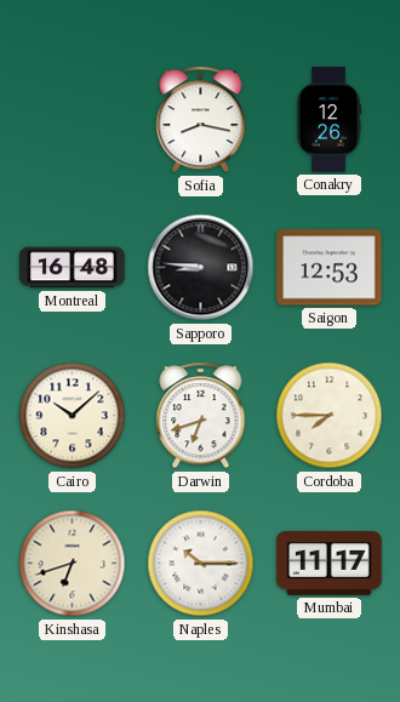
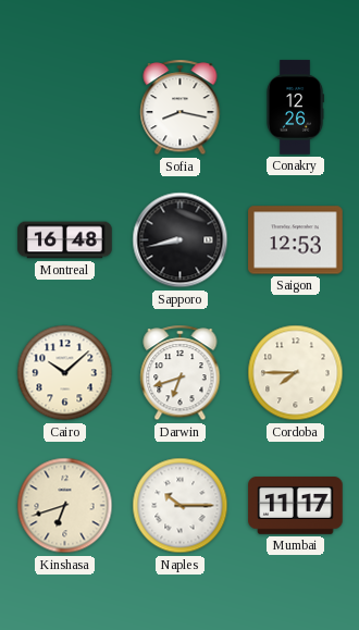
Sapporo: 8:46 -> 8:43 (181, 240)
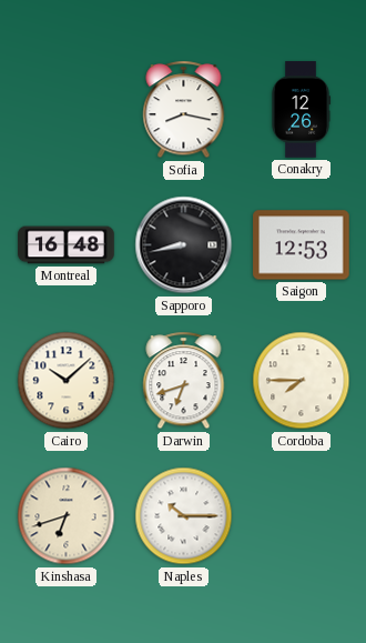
Mumbai: 11:17 -> none (296, 506)
